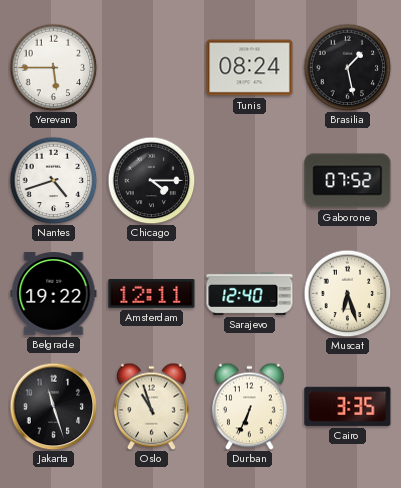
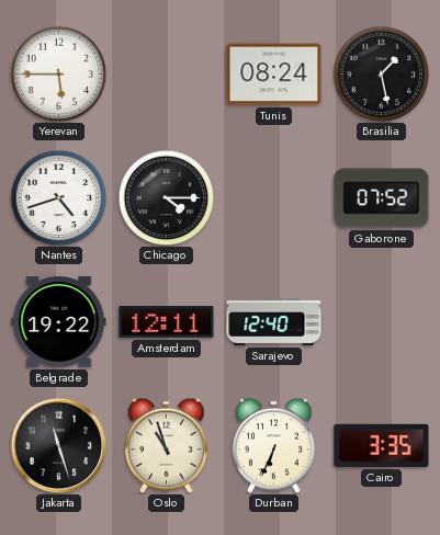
Muscat: 6:27 -> none (347, 293)
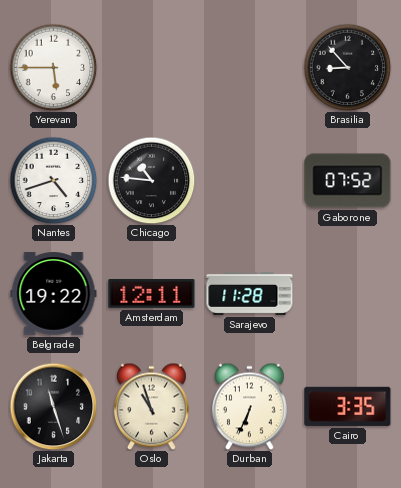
Tunis: 08:24 -> none (274, 75)
Brasilia: 1:28 -> 8:53 (347, 67)
Chicago: 4:15 -> 10:46 (151, 180)
Sarajevo: 12:40 -> 11:28 (250, 293)
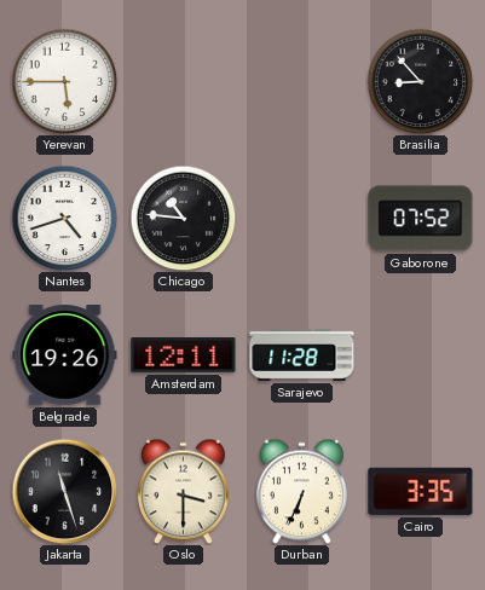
Belgrade: 19:22 -> 19:26 (65, 355)
Oslo: 10:57 -> 3:30 (183, 491)
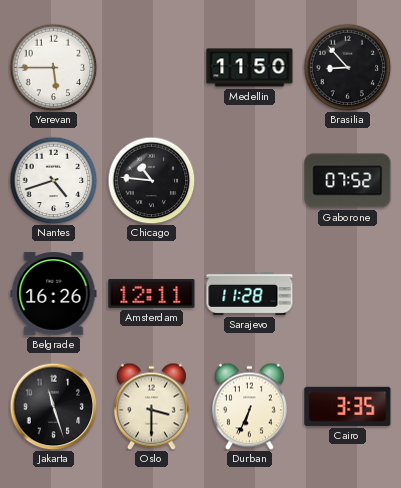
Medellin: none -> 11:50 (250, 68)
Belgrade: 19:26 -> 16:26 (54, 294)
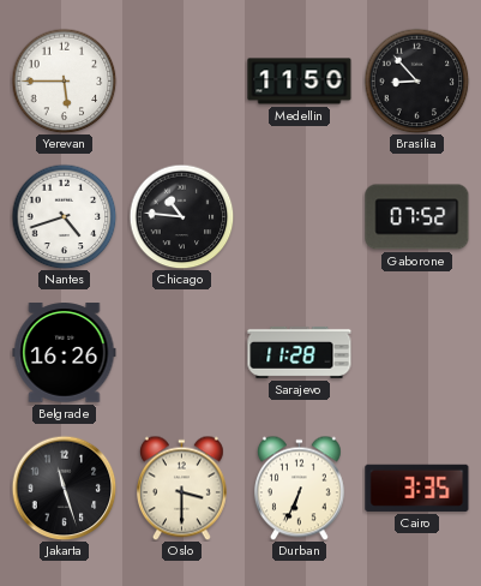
Amsterdam: 12:11 -> none (152, 294)
